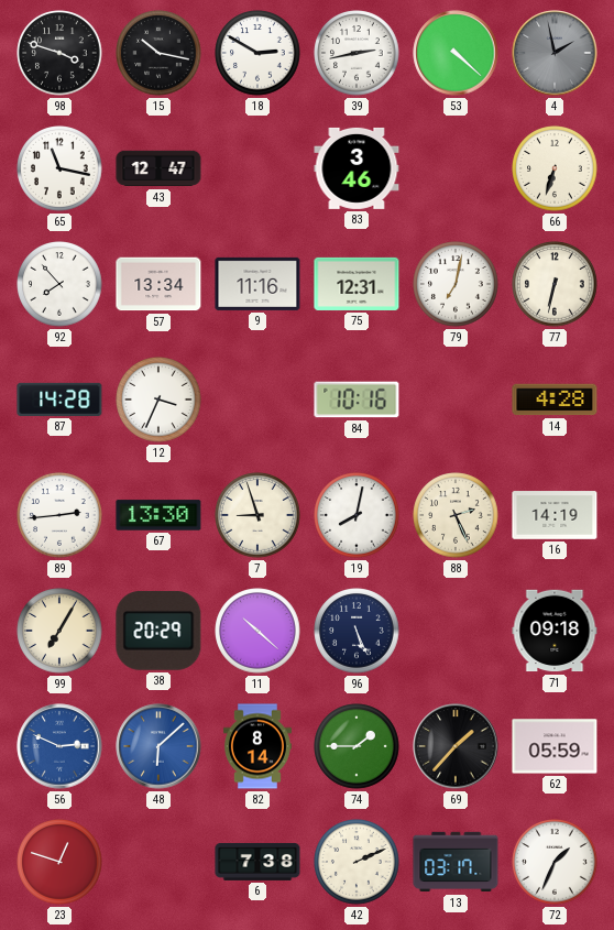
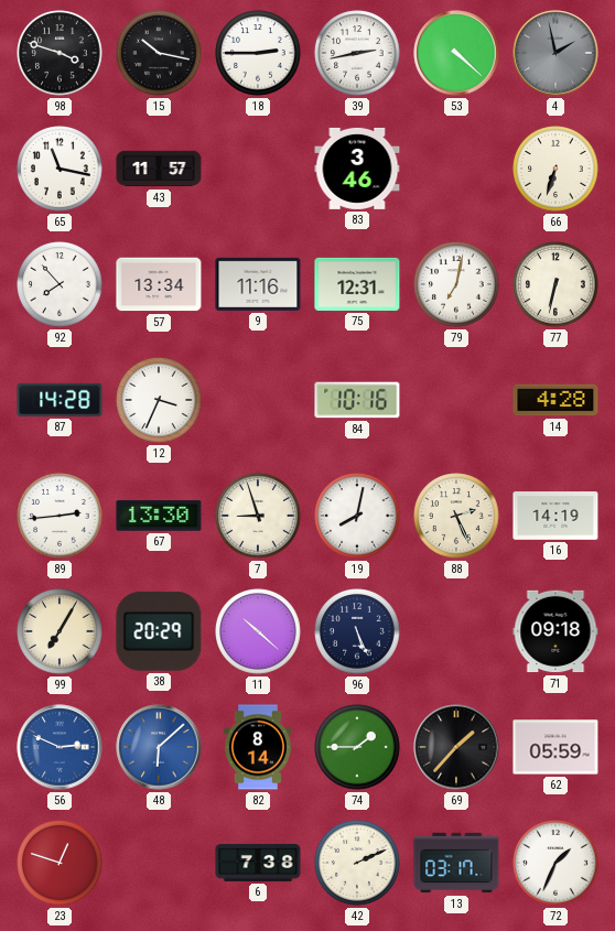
18: 2:50 -> 2:45 (258, 53)
43: 12:47 -> 11:57 (159, 169)
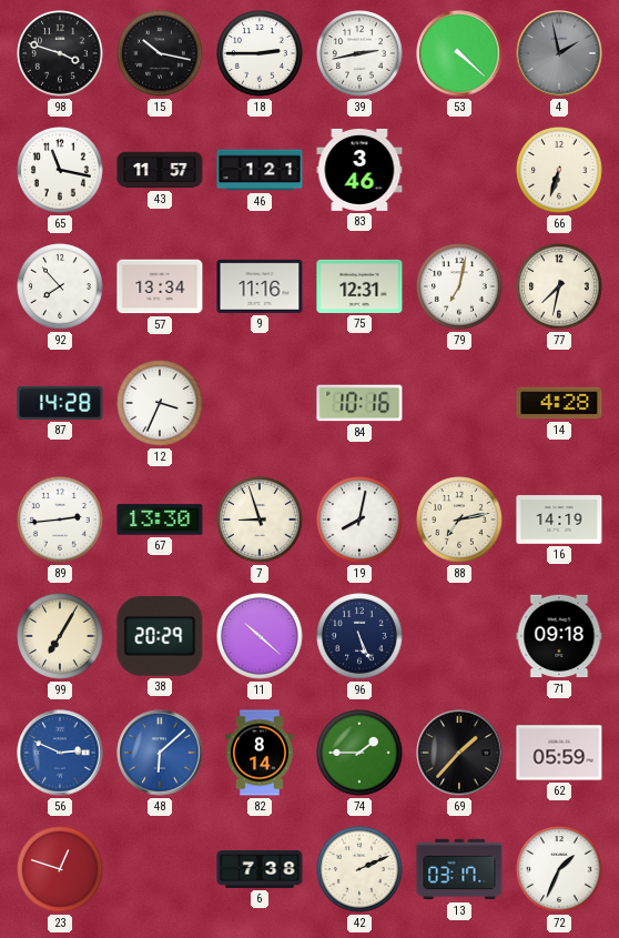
46: none -> 1:21 (260, 170)
77: 6:32 -> 7:32 (559, 286)
88: 2:26 -> 7:13 (459, 520)
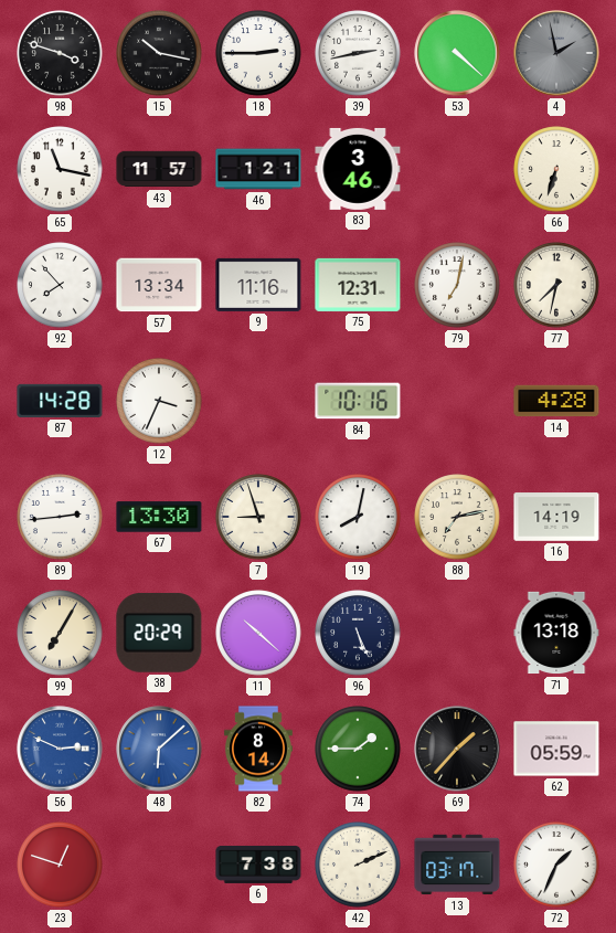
71: 09:18 -> 13:18 (556, 633)
